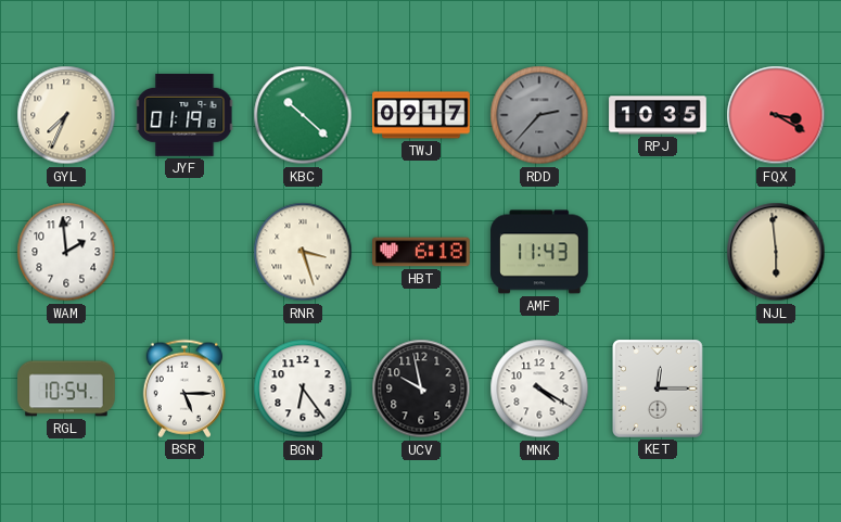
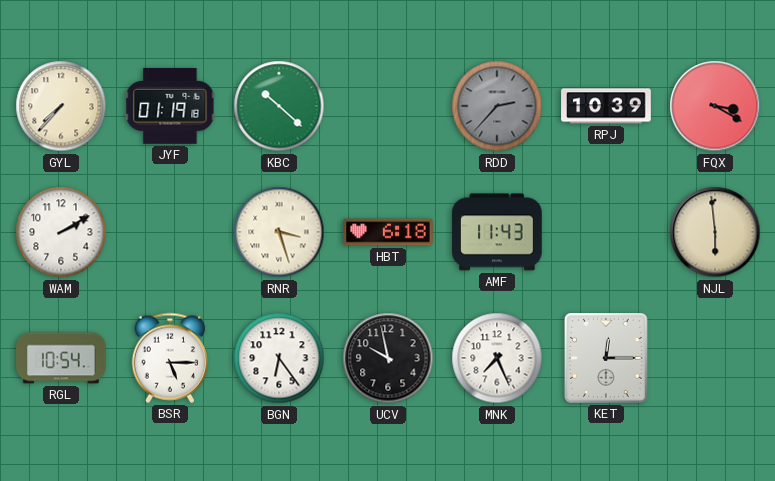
GYL: 7:34 -> 7:37 (61, 106)
TWJ: 09:17 -> none (421, 115)
RPJ: 10:35 -> 10:39 (606, 106)
WAM: 1:59 -> 2:10 (61, 232)
MNK: 4:20 -> 7:26 (497, 358)
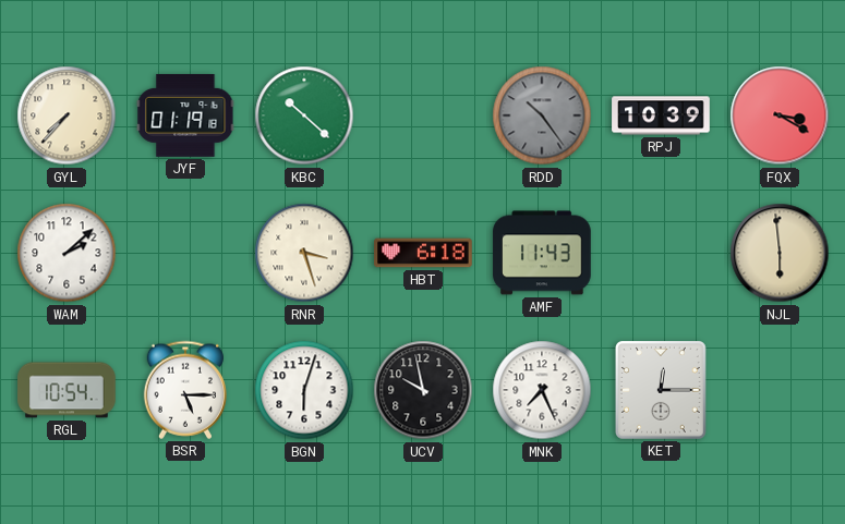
RDD: 2:37 -> 10:24 (542, 115)
WAM: 2:10 -> 2:08 (67, 253)
BGN: 6:24 -> 6:03 (304, 390)
